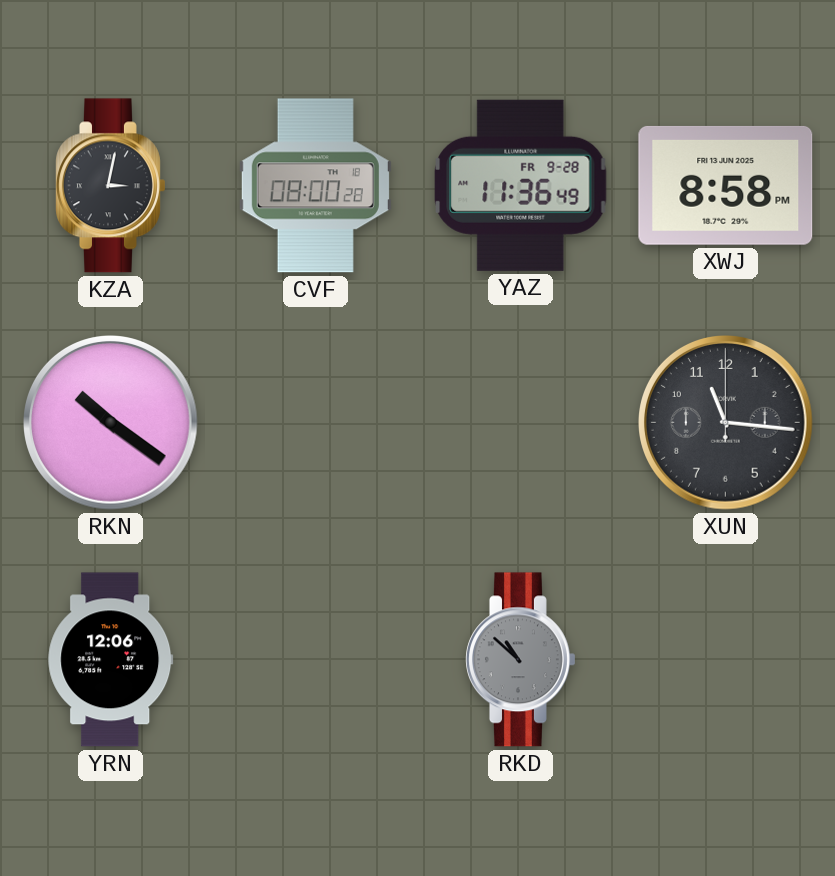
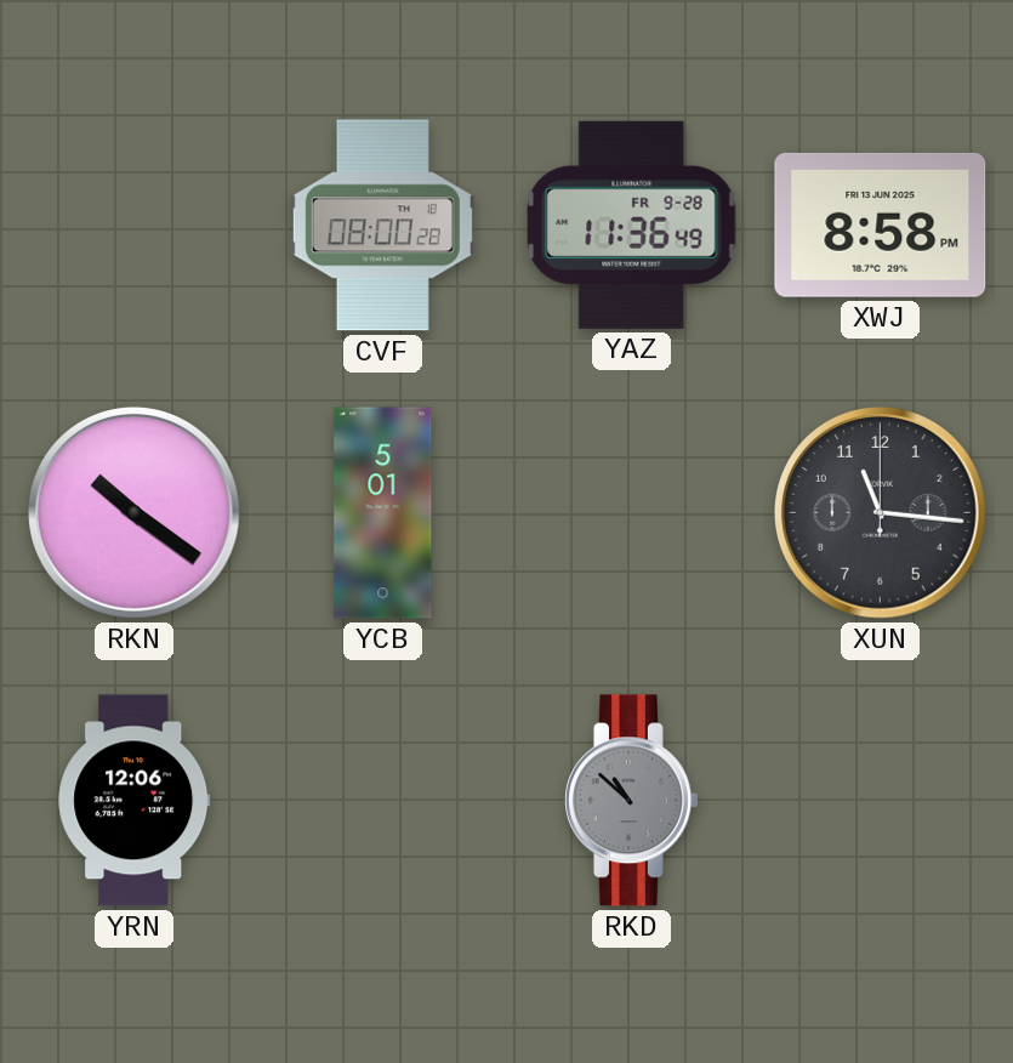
KZA: 3:02 -> none (111, 186)
YCB: none -> 5:01 (383, 513)
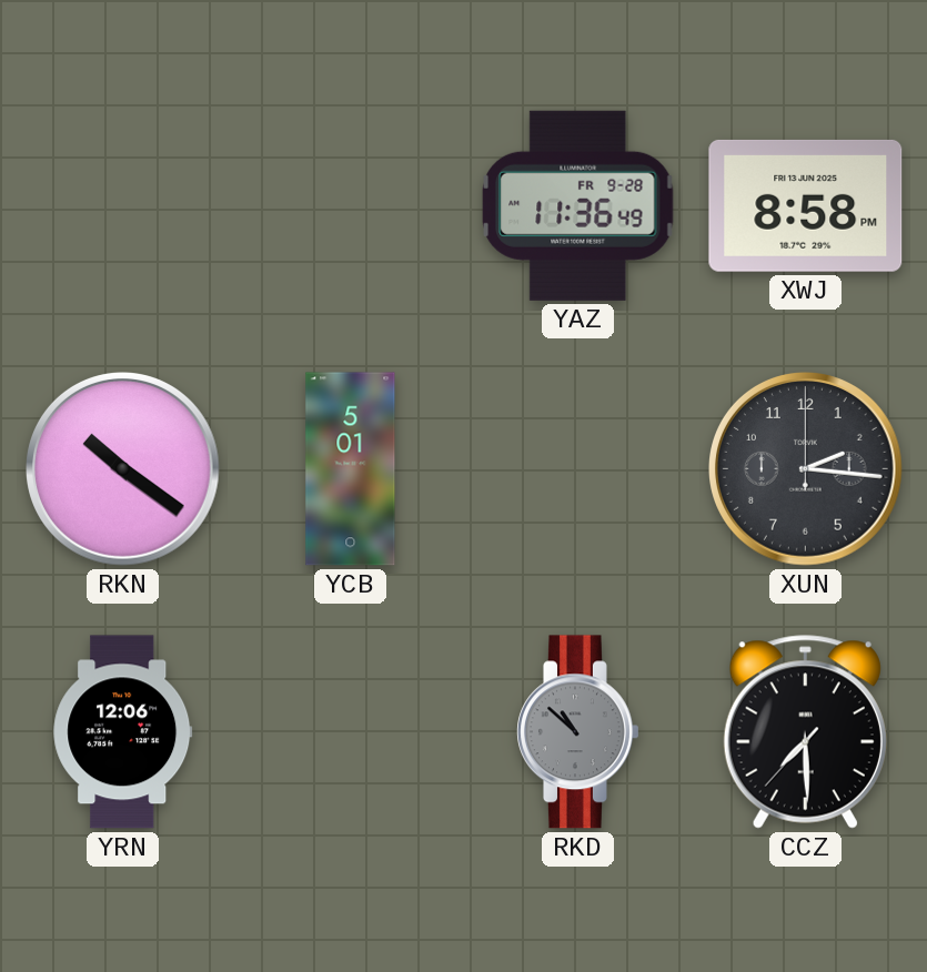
CVF: 08:00 -> none (382, 226)
XUN: 11:16 -> 2:16 (806, 469)
CCZ: none -> 7:29 (805, 732)
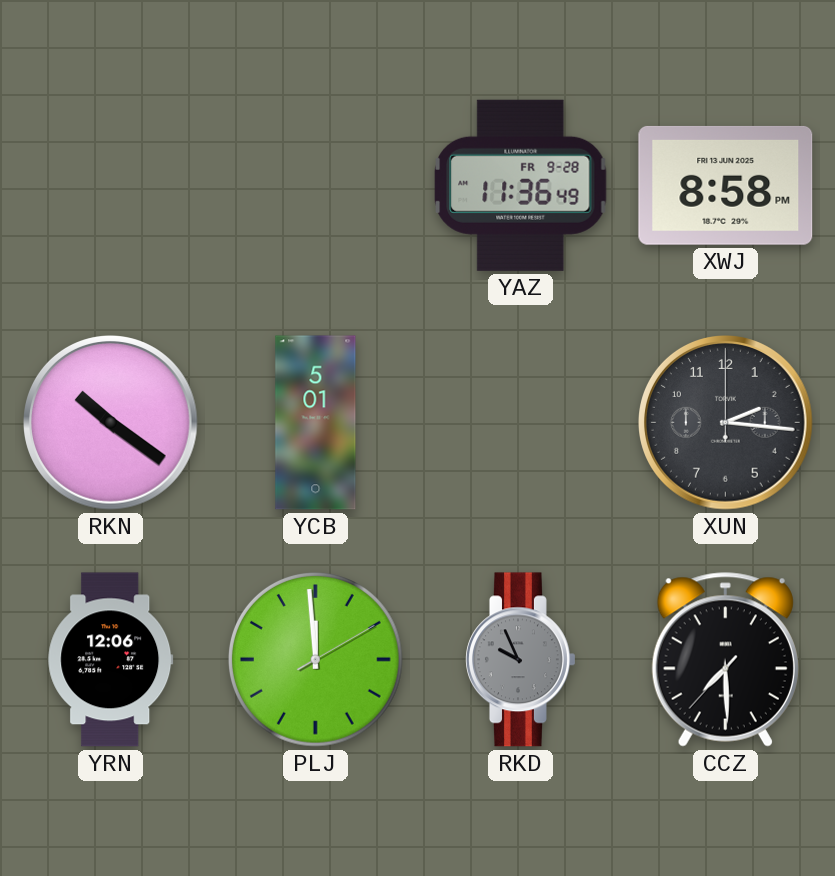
PLJ: none -> 11:59 (315, 659)
RKD: 10:52 -> 9:56 (521, 660)
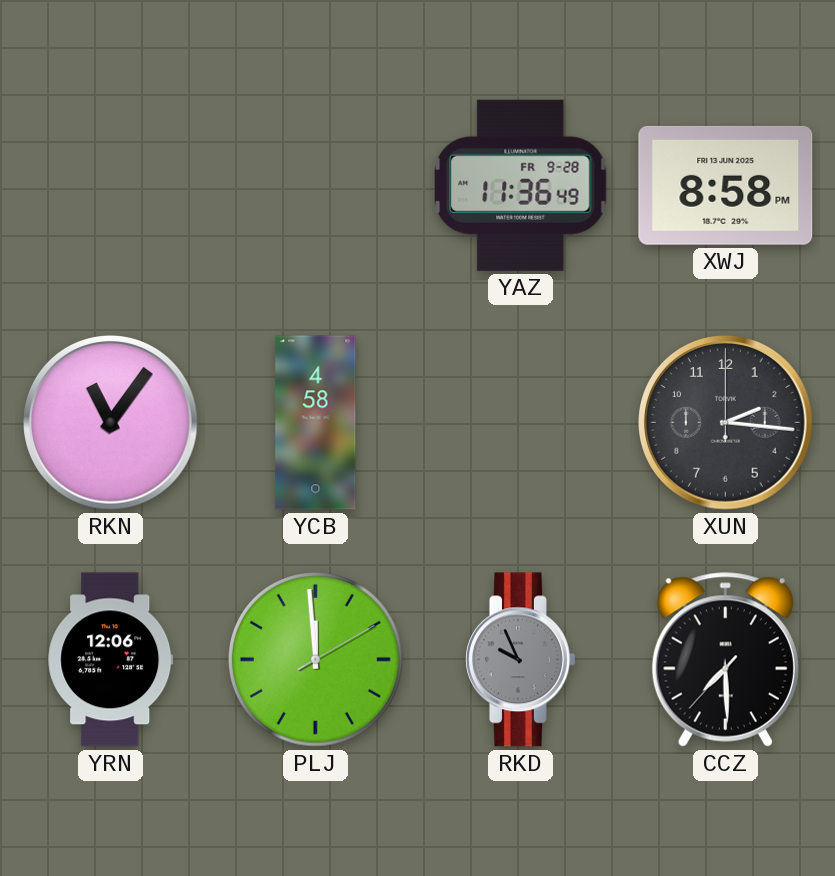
RKN: 10:21 -> 11:06 (111, 423)
YCB: 5:01 -> 4:58 (316, 423)
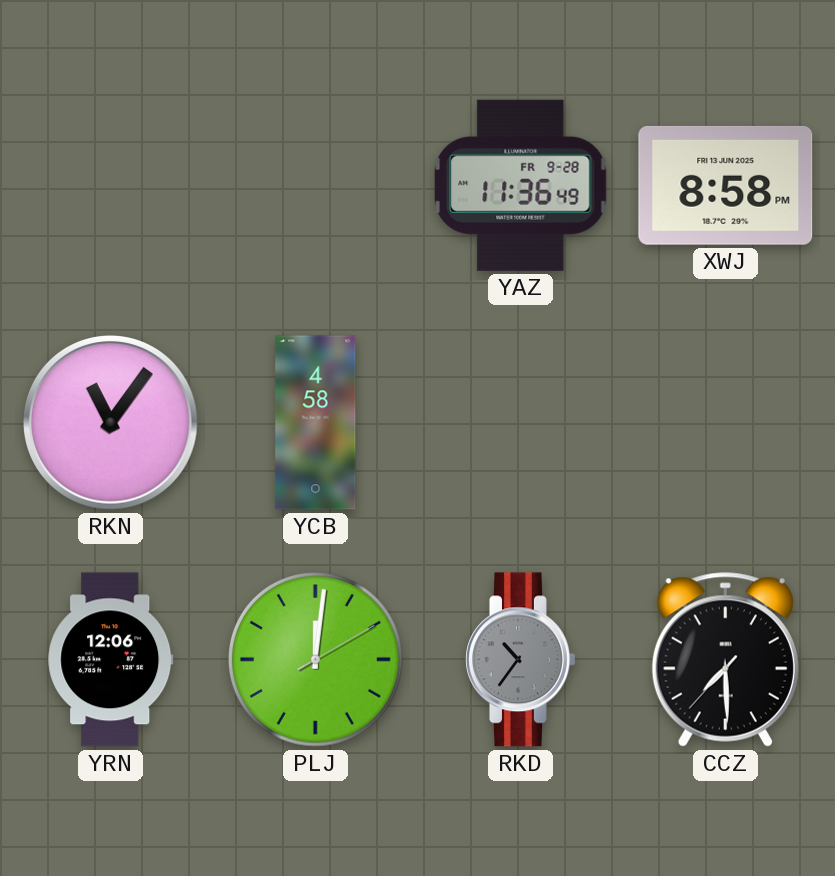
XUN: 2:16 -> none (726, 423)
PLJ: 11:59 -> 12:01 (315, 659)
RKD: 9:56 -> 10:36 (521, 660)
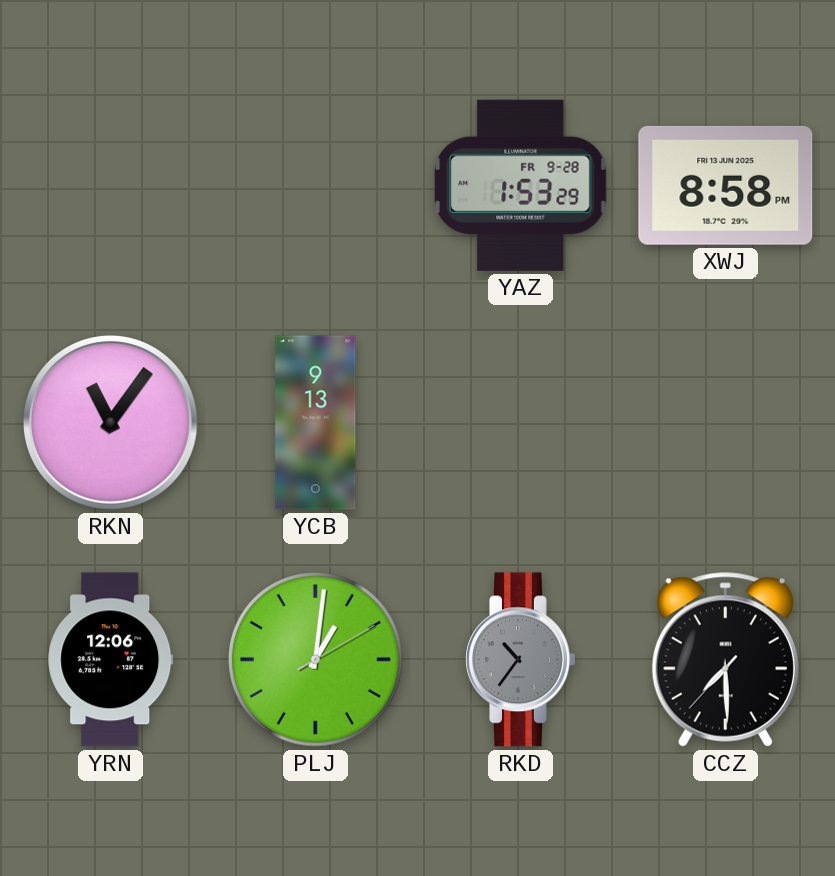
YAZ: 11:36 -> 1:53 (521, 185)
YCB: 4:58 -> 9:13 (316, 423)
PLJ: 12:01 -> 1:01 (315, 659)
